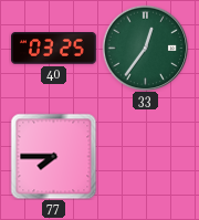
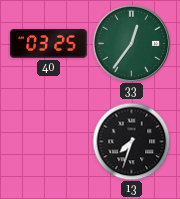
77: 7:45 -> none (53, 156)
13: none -> 7:33 (131, 141)
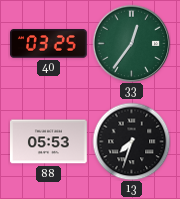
88: none -> 05:53 (49, 142)
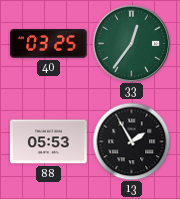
13: 7:33 -> 1:55 (131, 141)
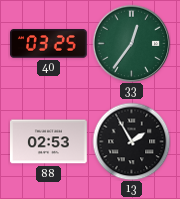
88: 05:53 -> 02:53 (49, 142)
